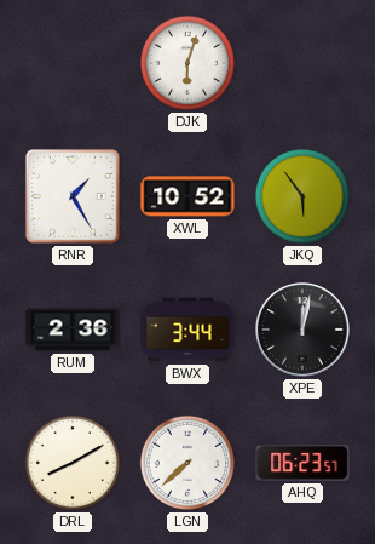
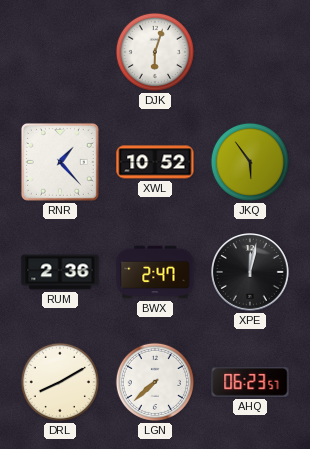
RNR: 1:25 -> 1:23 (60, 162)
BWX: 3:44 -> 2:47 (155, 272)
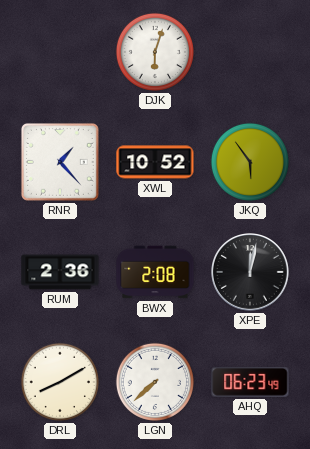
BWX: 2:47 -> 2:08 (155, 272)
AHQ: 06:23:57 -> 06:23:49 (250, 382)
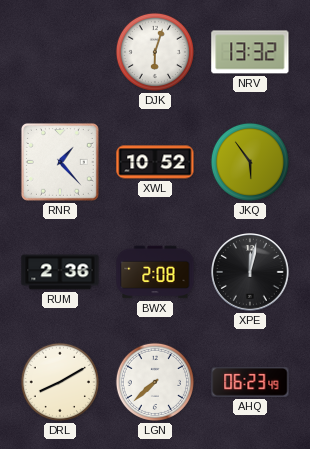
NRV: none -> 13:32 (250, 52)
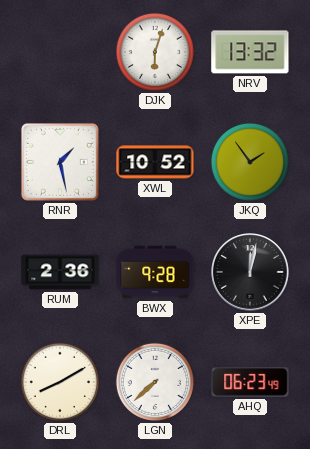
RNR: 1:23 -> 1:28 (60, 162)
JKQ: 5:54 -> 1:54 (250, 162)
BWX: 2:08 -> 9:28 (155, 272)
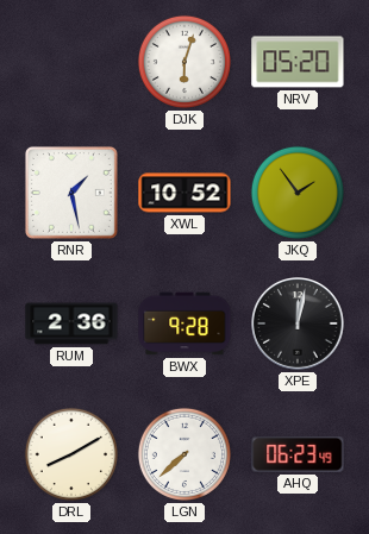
NRV: 13:32 -> 05:20 (298, 62)
